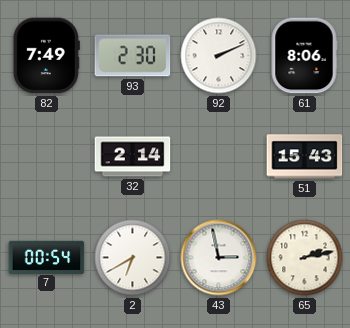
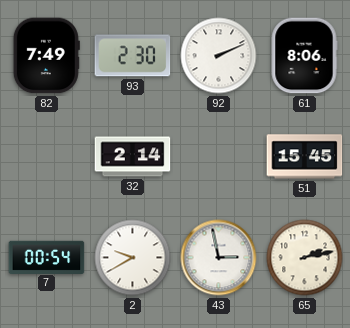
51: 15:43 -> 15:45 (305, 157)
2: 6:40 -> 9:40 (133, 258)
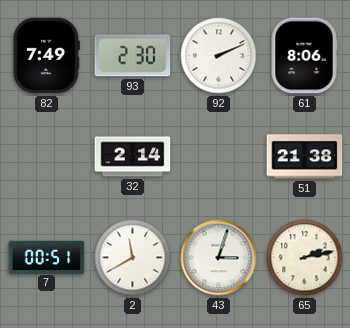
51: 15:45 -> 21:38 (305, 157)
7: 00:54 -> 00:51 (47, 257)
2: 9:40 -> 11:40 (133, 258)
43: 2:58 -> 3:03 (219, 258)
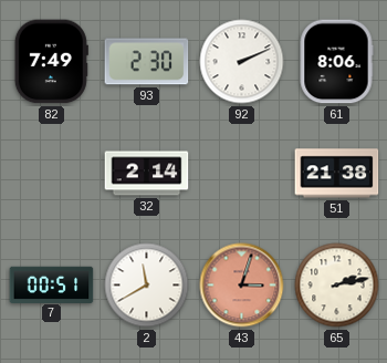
43 dial: white -> salmon (242, 286)
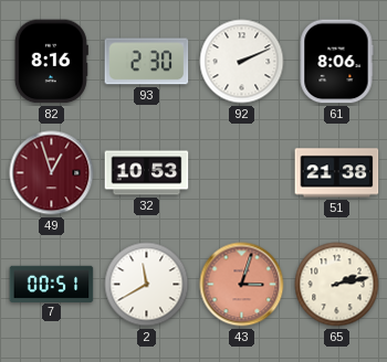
82: 7:49 -> 8:16 (51, 62)
49: none -> 12:57 (52, 173)
32: 2:14 -> 10:53 (147, 173)
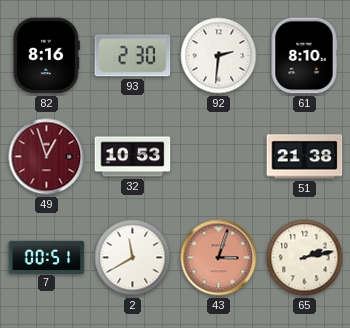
92: 2:11 -> 2:31 (219, 56)
61: 8:06 -> 8:10 (304, 56)
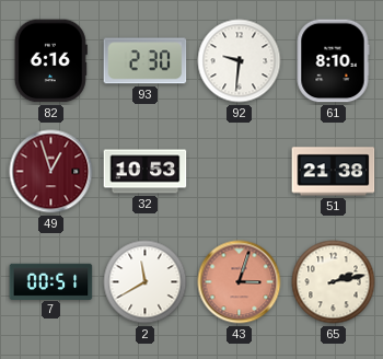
82: 8:16 -> 6:16 (50, 61)
92: 2:31 -> 9:31 (240, 61)
